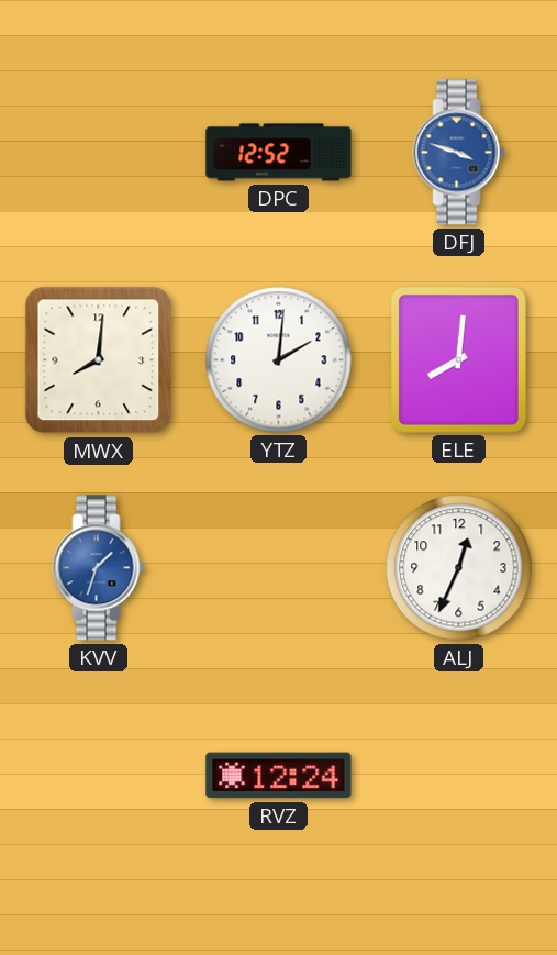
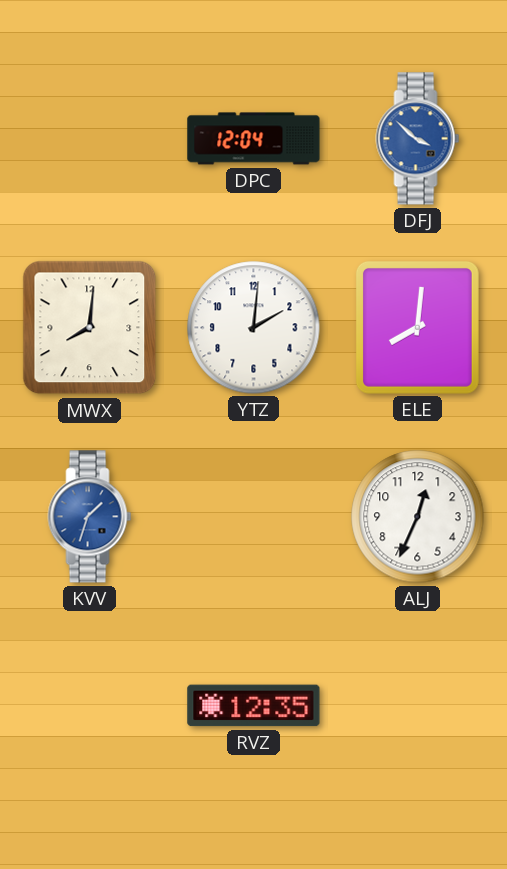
DPC: 12:52 -> 12:04 (254, 139)
DFJ: 3:48 -> 3:52 (418, 139)
RVZ: 12:24 -> 12:35 (254, 706)
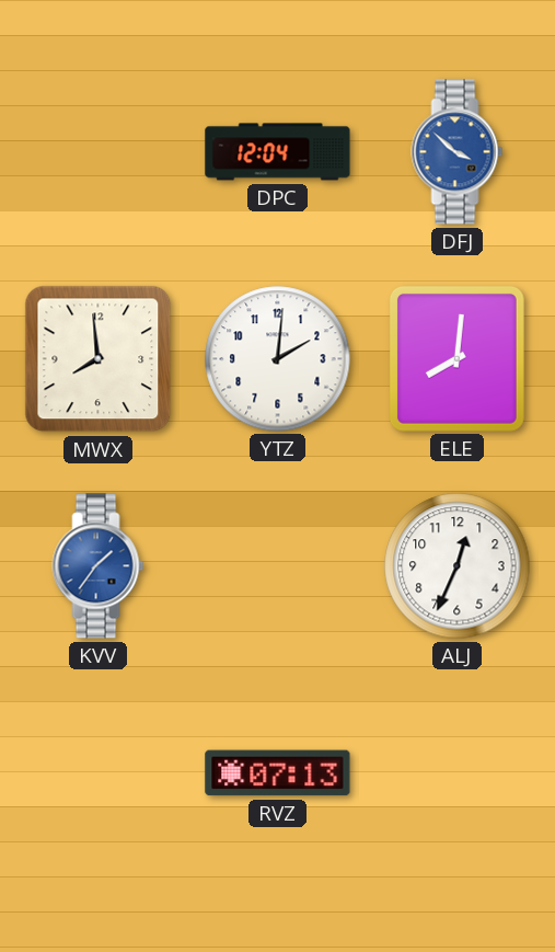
MWX: 8:01 -> 7:59 (99, 359)
KVV: 1:33 -> 1:36 (99, 566)
RVZ: 12:35 -> 07:13 (278, 773)
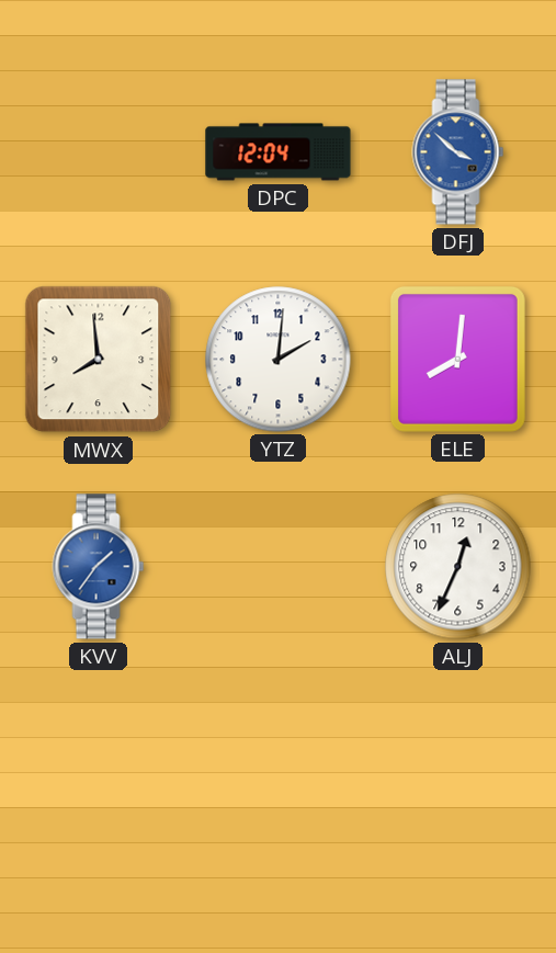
RVZ: 07:13 -> none (278, 773)
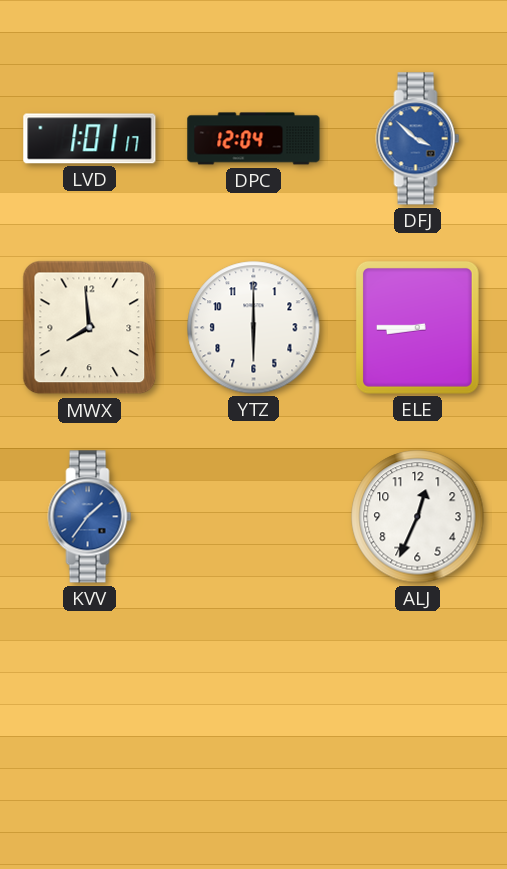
LVD: none -> 1:01 (90, 139)
YTZ: 2:01 -> 6:00 (254, 328)
ELE: 8:01 -> 8:45 (417, 327)
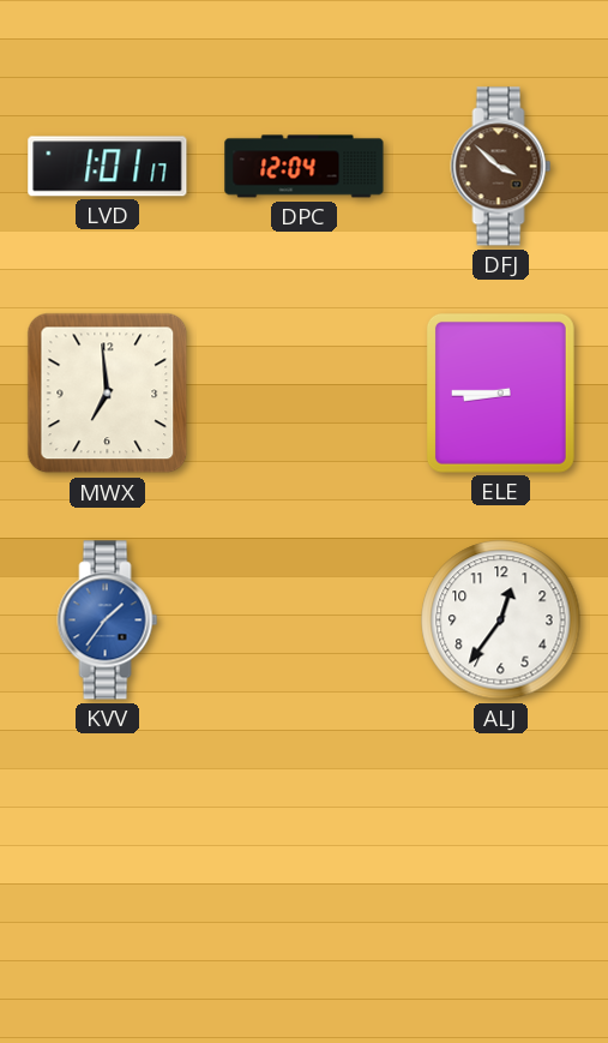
DFJ dial: blue -> brown (501, 167)
MWX: 7:59 -> 6:59 (108, 394)
YTZ: 6:00 -> none (254, 328)
ALJ: 12:34 -> 12:36 (501, 621)
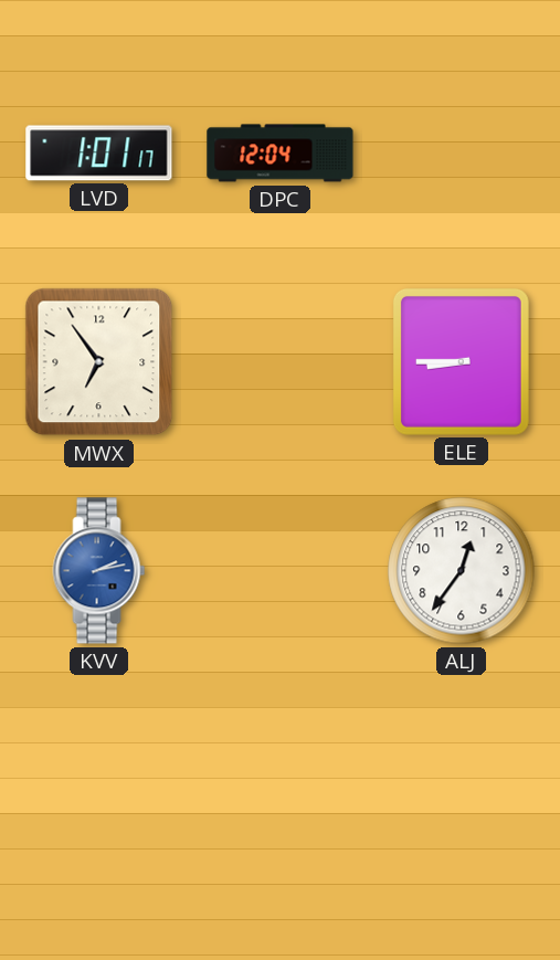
DFJ: 3:52 -> none (501, 167)
MWX: 6:59 -> 6:54 (99, 362)
KVV: 1:36 -> 2:13 (99, 571)
